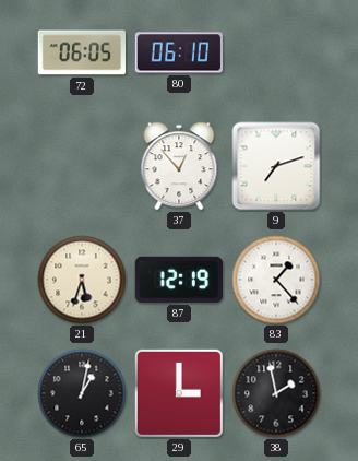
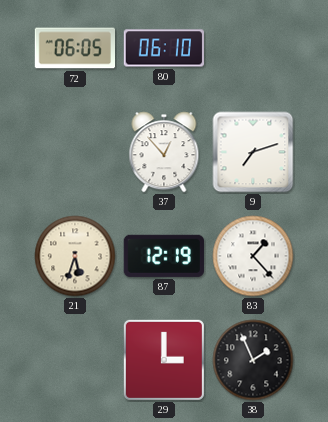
65: 1:02 -> none (82, 393)
38: 1:58 -> 1:56 (253, 360)
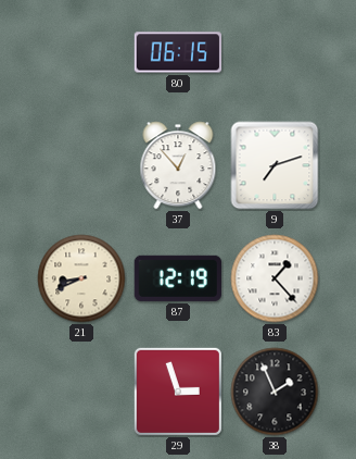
72: 06:05 -> none (74, 48)
80: 06:10 -> 06:15 (177, 52)
21: 5:33 -> 8:41 (81, 278)
29: 3:00 -> 2:57 (178, 392)
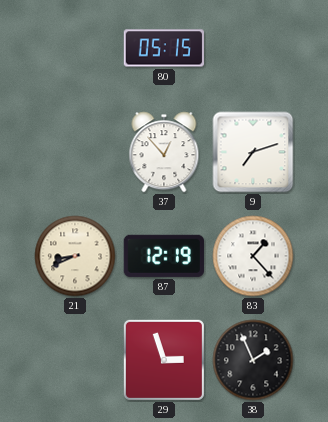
80: 06:15 -> 05:15 (163, 48)
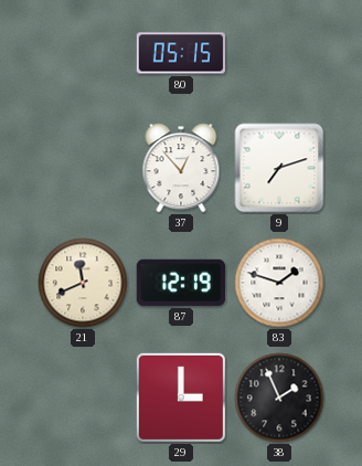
21: 8:41 -> 11:41 (83, 283)
83: 1:23 -> 1:48 (279, 283)
29: 2:57 -> 3:00 (181, 398)
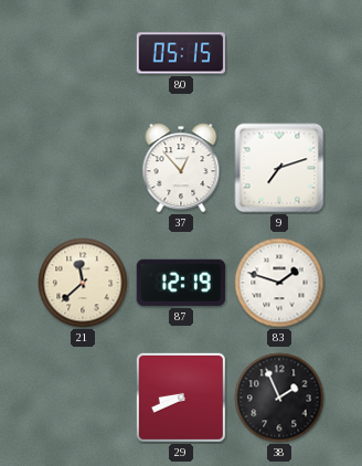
21: 11:41 -> 11:38 (83, 283)
29: 3:00 -> 8:41 (181, 398)
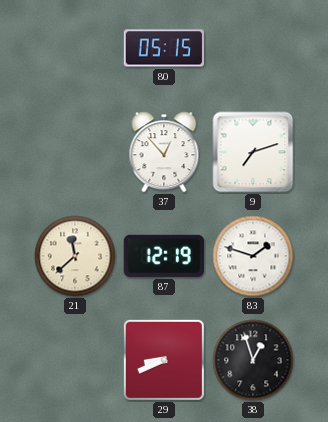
38: 1:56 -> 12:57 (253, 360)
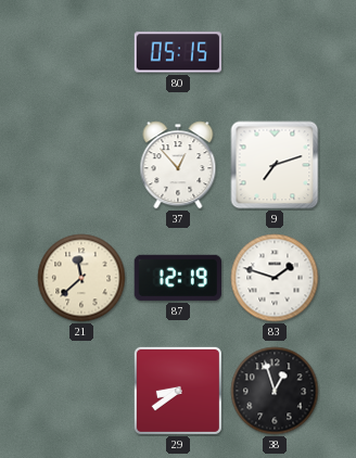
29: 8:41 -> 8:39 (178, 391)
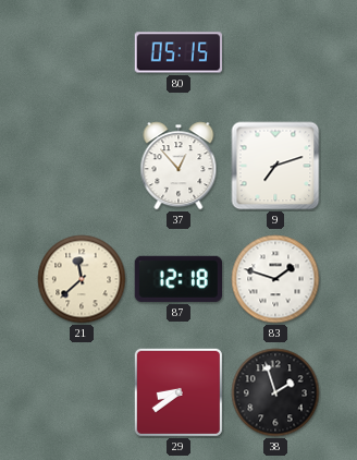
87: 12:19 -> 12:18 (178, 279)
38: 12:57 -> 1:57 (275, 392)
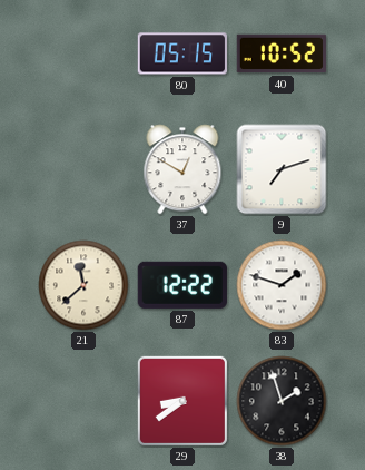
40: none -> 10:52 (280, 53)
37: 12:53 -> 12:50 (182, 169)
87: 12:18 -> 12:22 (182, 285)
